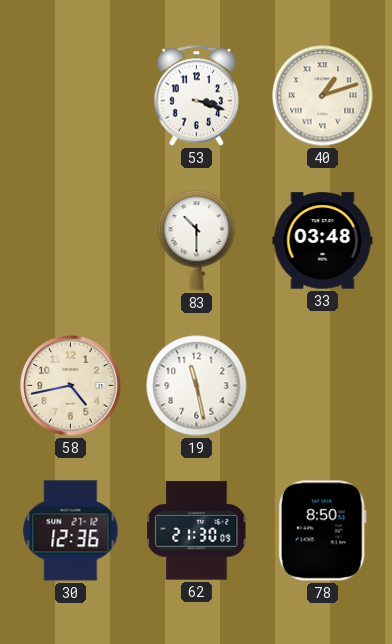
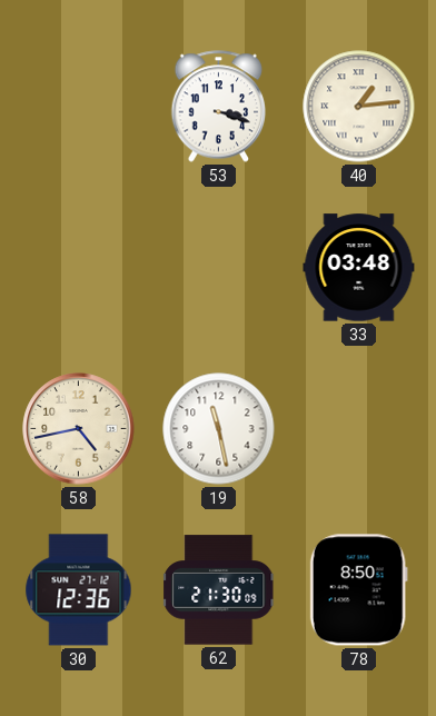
40: 1:12 -> 1:14 (359, 107)
83: 10:30 -> none (197, 241)
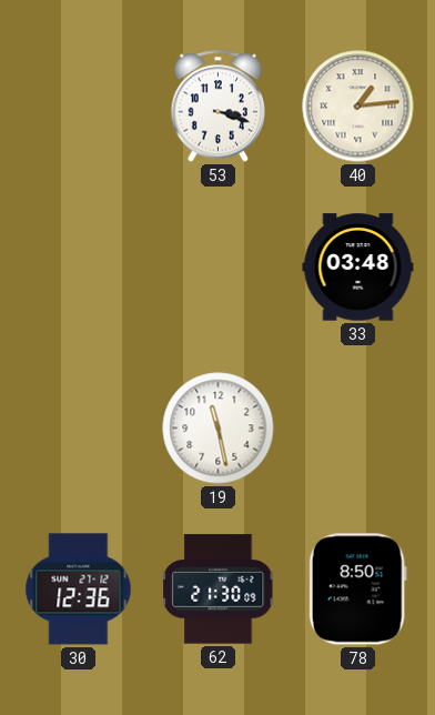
58: 4:43 -> none (79, 429)
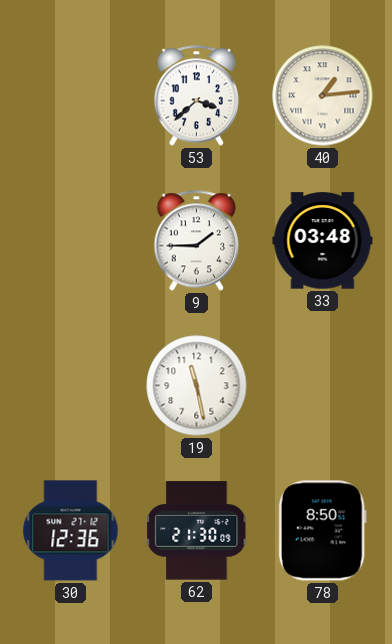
53: 3:18 -> 3:38 (197, 96)
9: none -> 1:45 (197, 241)
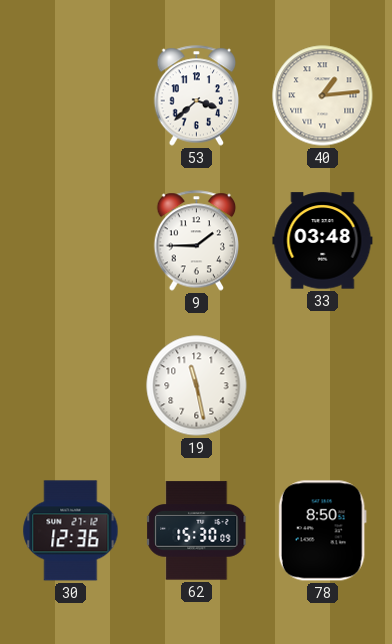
62: 21:30 -> 15:30 (197, 531)
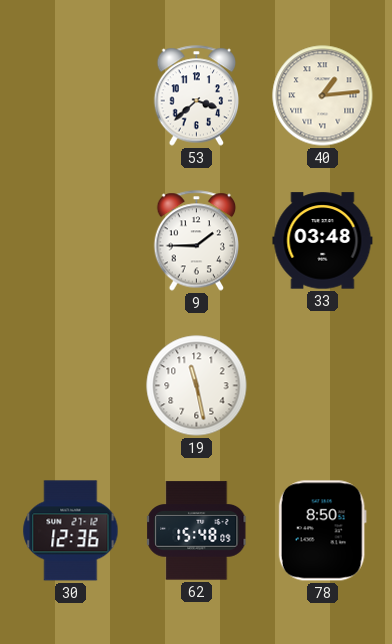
62: 15:30 -> 15:48 (197, 531)
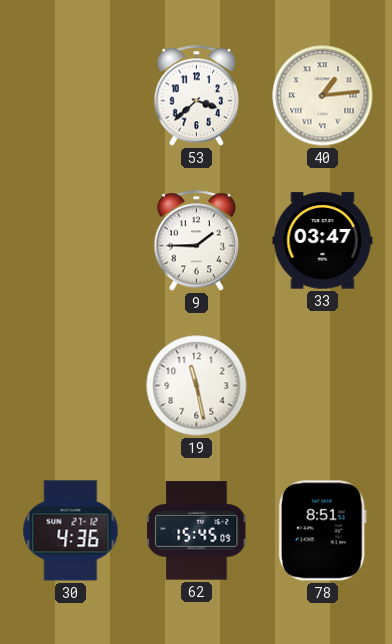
33: 03:48 -> 03:47 (323, 241)
30: 12:36 -> 4:36 (71, 531)
62: 15:48 -> 15:45 (197, 531)
78: 8:50 -> 8:51 (322, 531)
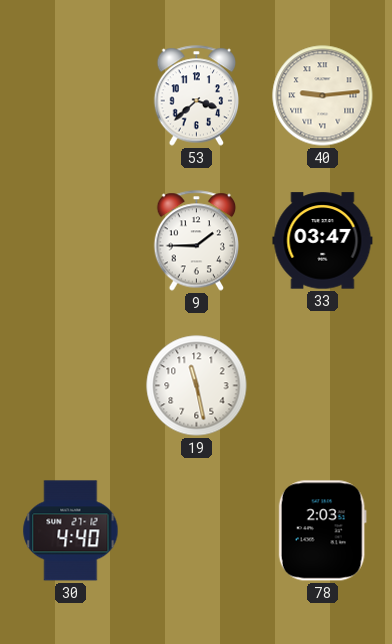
40: 1:14 -> 9:14 (323, 96)
30: 4:36 -> 4:40 (71, 531)
62: 15:45 -> none (197, 531)
78: 8:51 -> 2:03 (322, 531)
